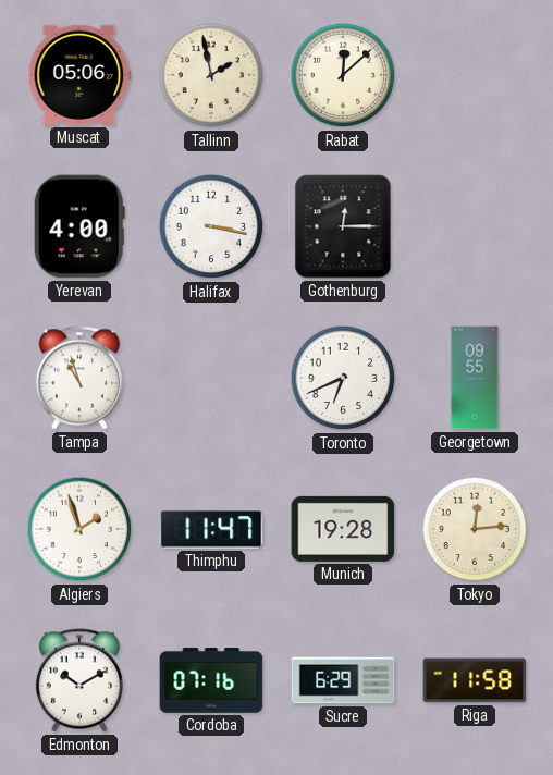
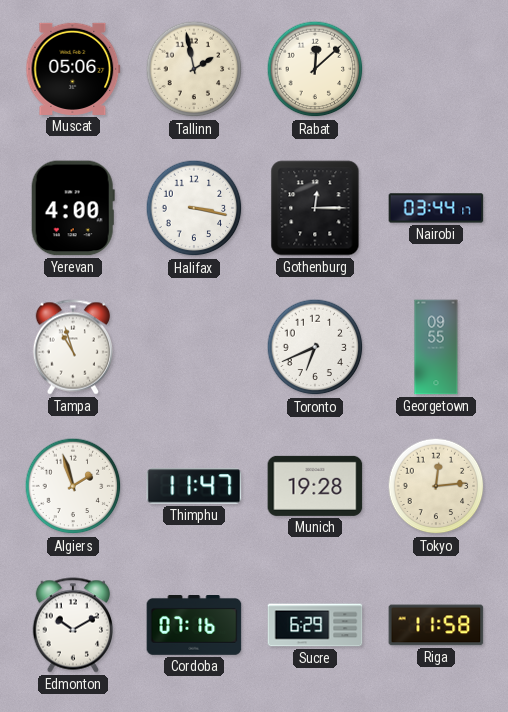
Nairobi: none -> 03:44 (436, 208)
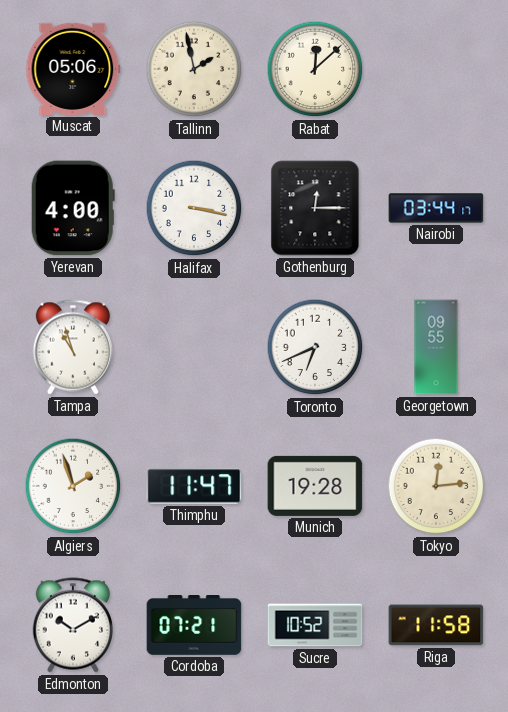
Cordoba: 07:16 -> 07:21 (194, 626)
Sucre: 6:29 -> 10:52 (315, 625)
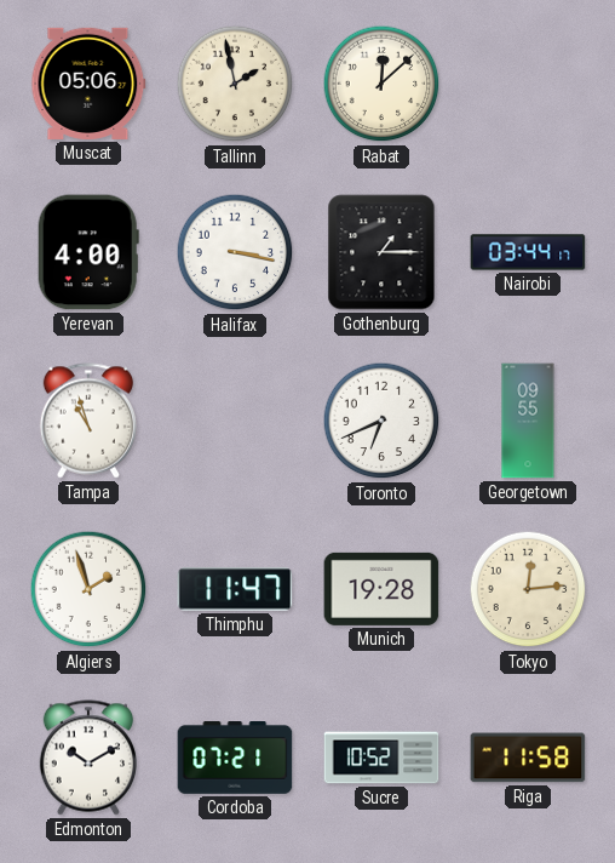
Gothenburg: 12:15 -> 1:15 (381, 252)
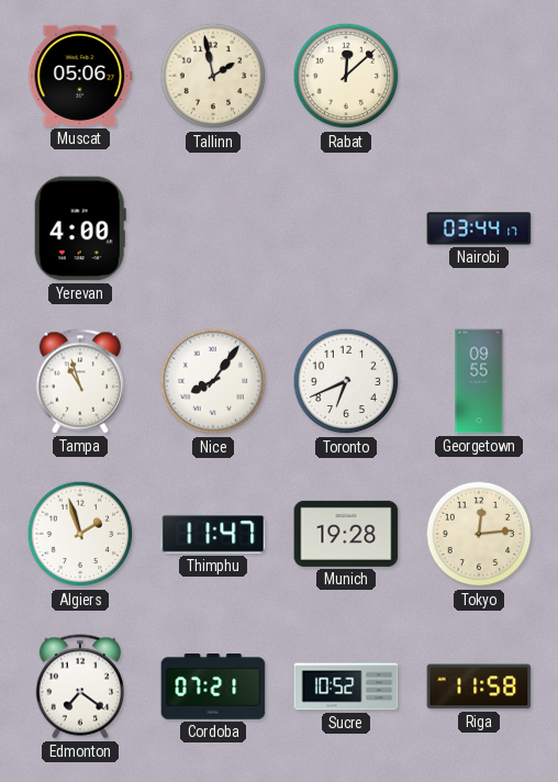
Halifax: 3:17 -> none (235, 252)
Gothenburg: 1:15 -> none (381, 252)
Nice: none -> 8:06 (213, 381)
Edmonton: 10:10 -> 7:21 (79, 686)
